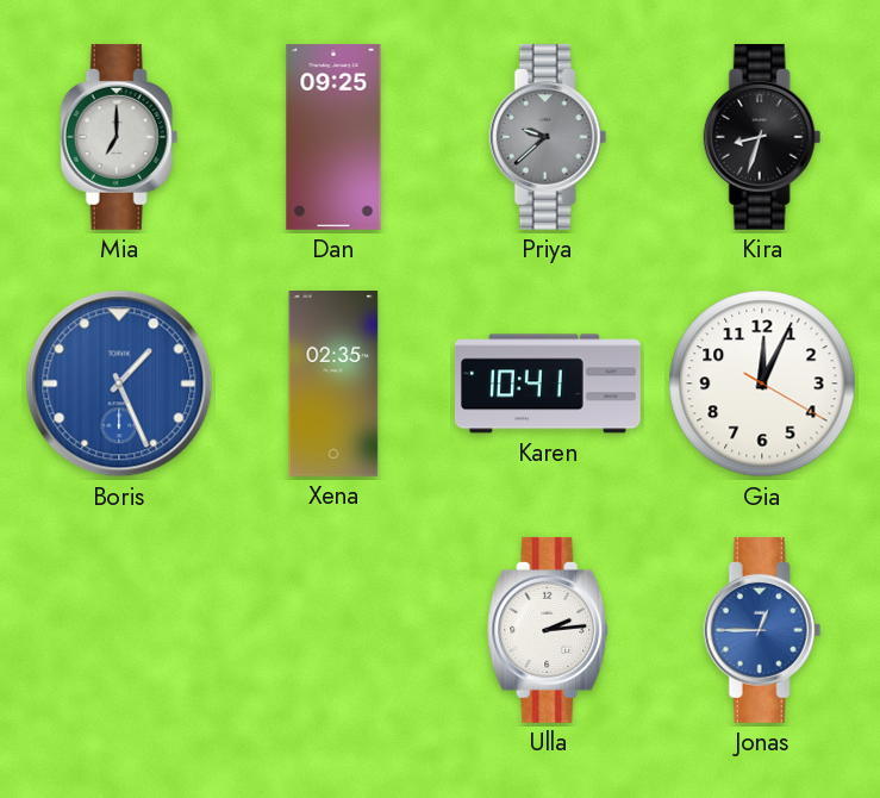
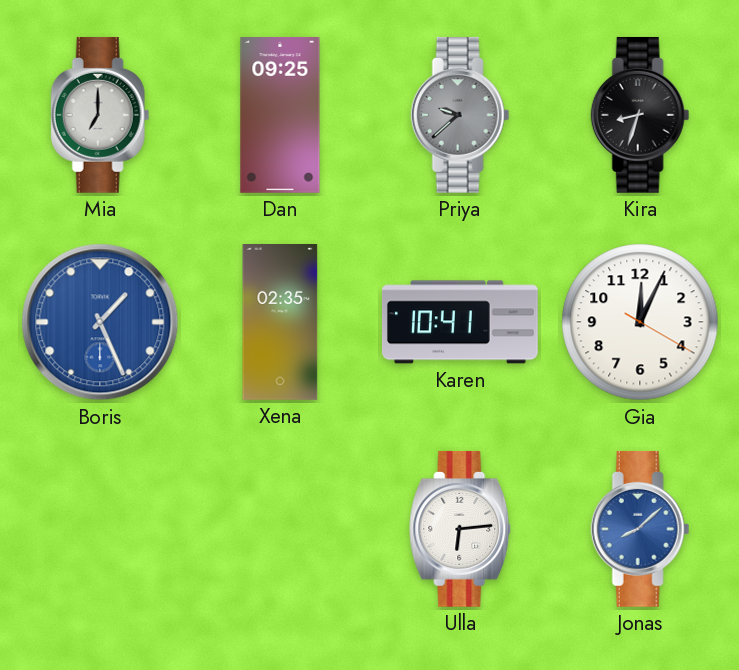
Ulla: 2:14 -> 6:14 (461, 529)
Jonas: 12:45 -> 8:08 (640, 529)
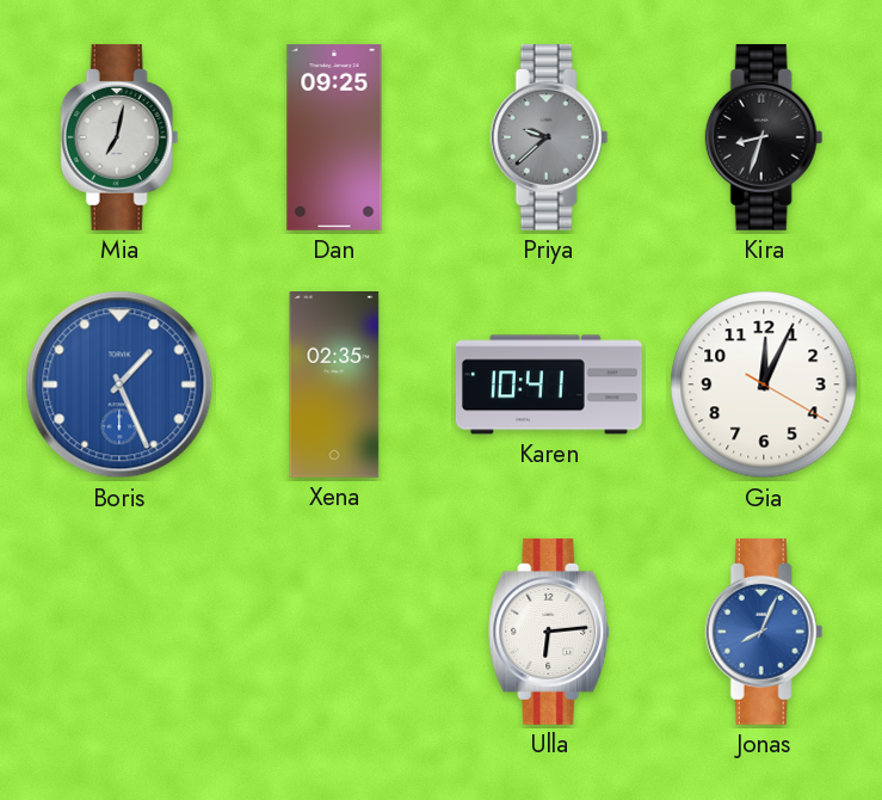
Mia: 7:00 -> 7:02 (119, 137)
Jonas: 8:08 -> 8:04 (764, 632)
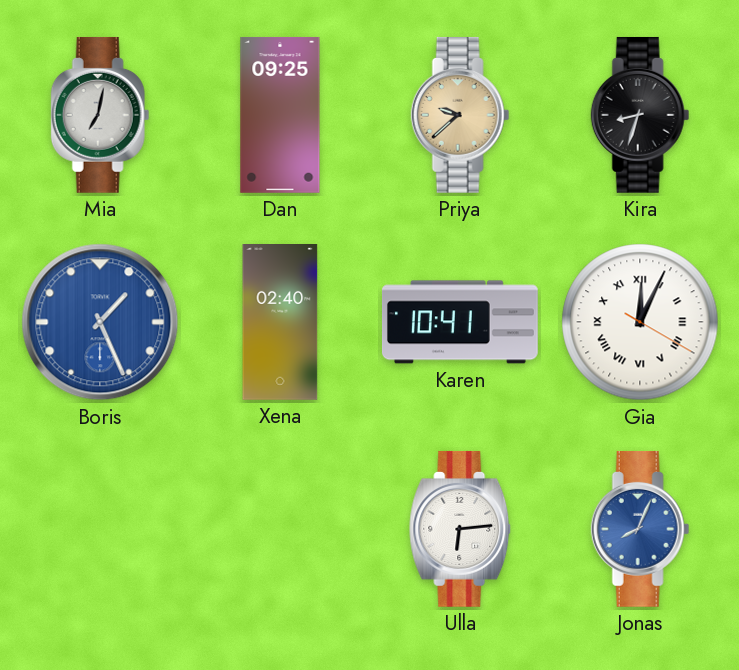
Priya dial: grey -> champagne (460, 115)
Xena: 02:35 -> 02:40 (280, 323)
Gia numerals: Arabic -> Roman (640, 322)
